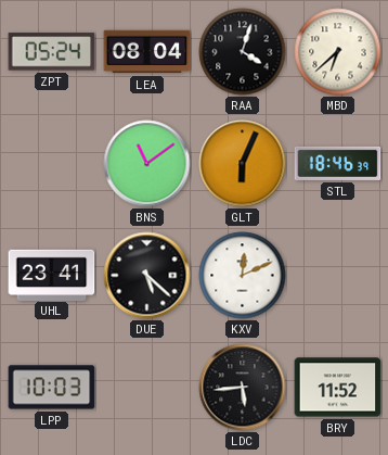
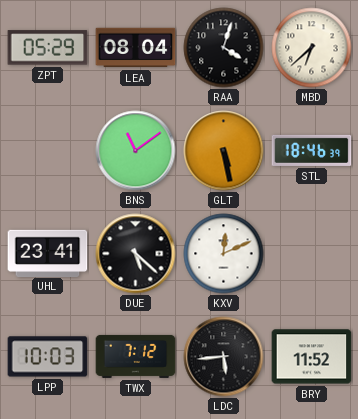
ZPT: 05:24 -> 05:29 (48, 48)
GLT: 6:04 -> 5:28 (224, 151)
TWX: none -> 7:12 (136, 356)
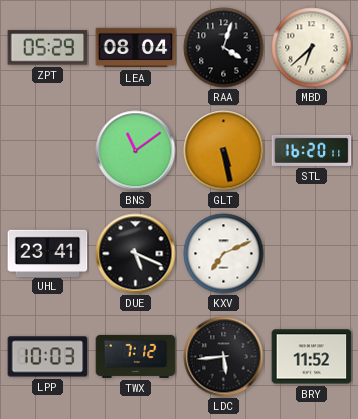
STL: 18:46 -> 16:20 (312, 150)
DUE: 5:22 -> 5:19 (136, 254)
KXV: 12:11 -> 7:11 (224, 254)
